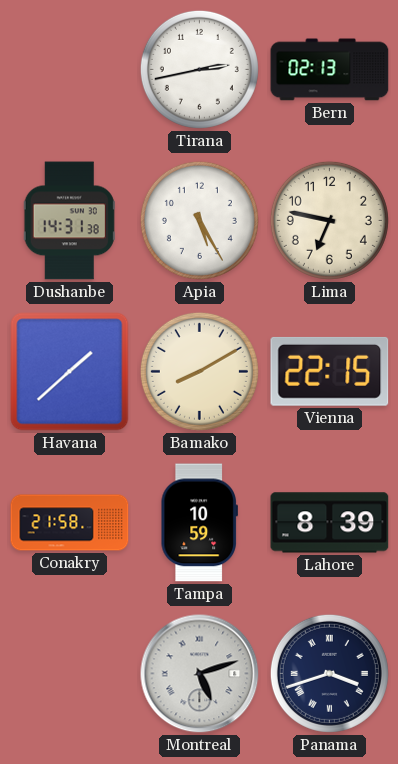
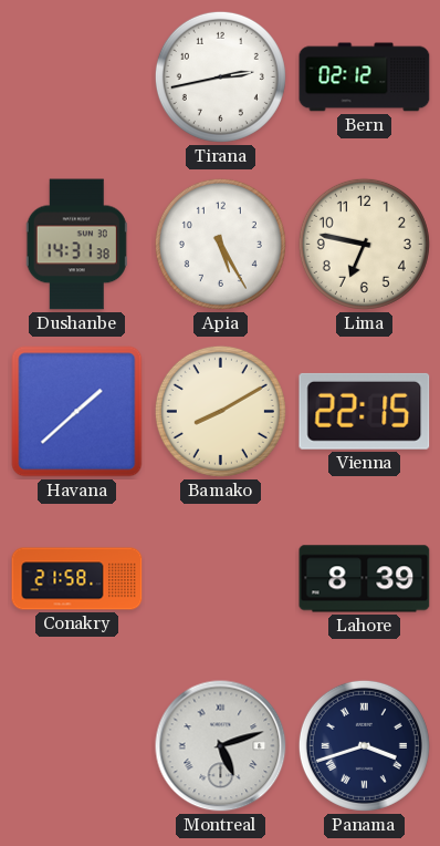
Bern: 02:13 -> 02:12 (365, 78)
Tampa: 10:59 -> none (199, 523)
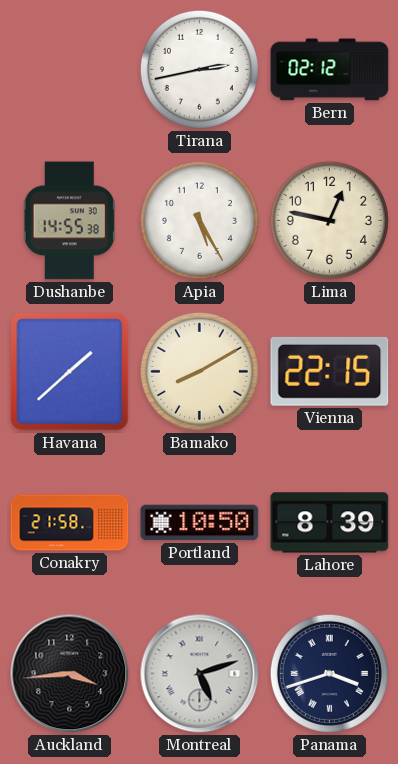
Dushanbe: 14:31 -> 14:55 (69, 221)
Lima: 6:47 -> 12:47 (329, 220)
Portland: none -> 10:50 (200, 523)
Auckland: none -> 3:44 (70, 674)
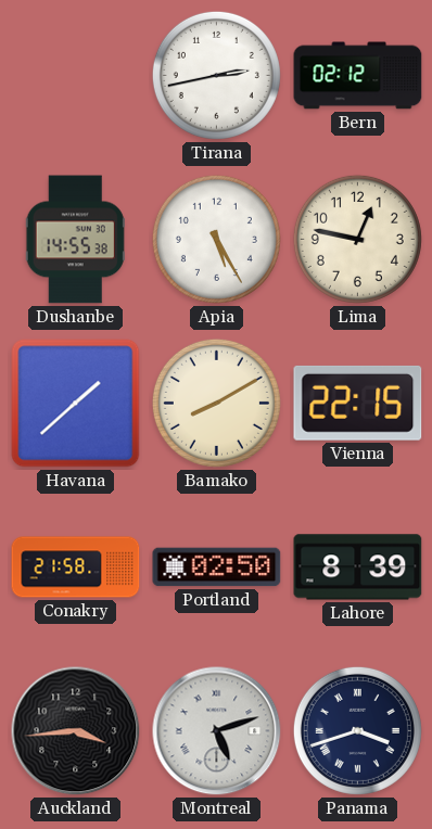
Portland: 10:50 -> 02:50 (217, 567)
